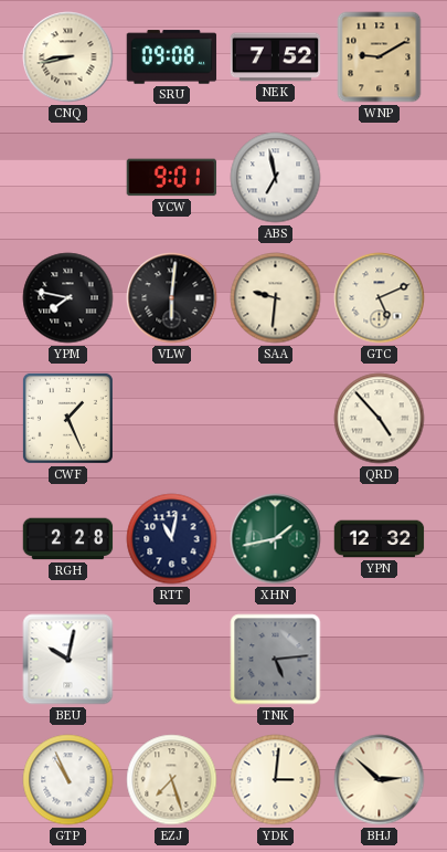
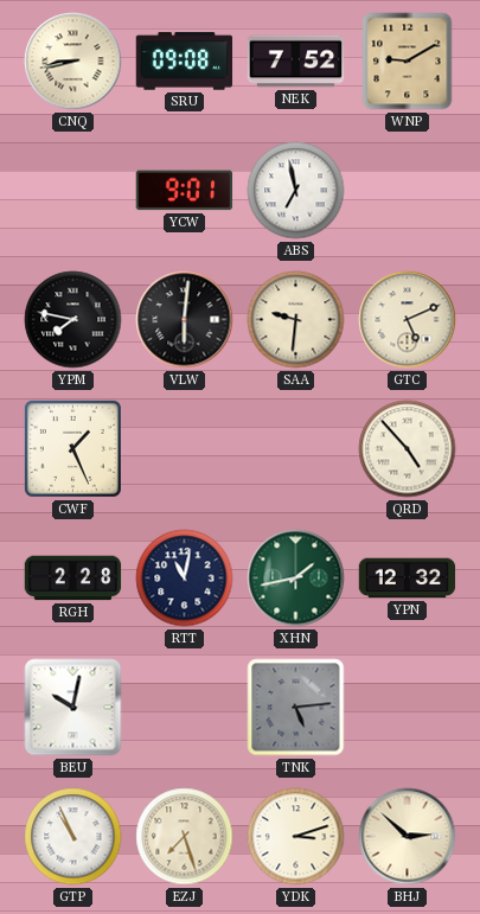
YDK: 3:01 -> 3:12 (296, 837)
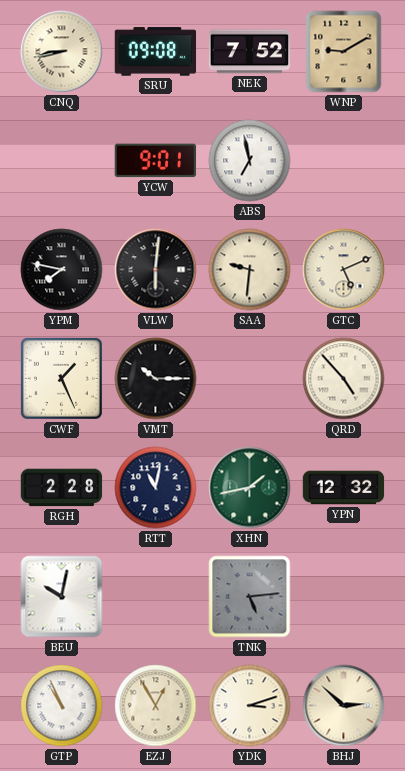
VMT: none -> 10:15 (156, 379)
EZJ: 7:27 -> 12:55 (156, 706)
